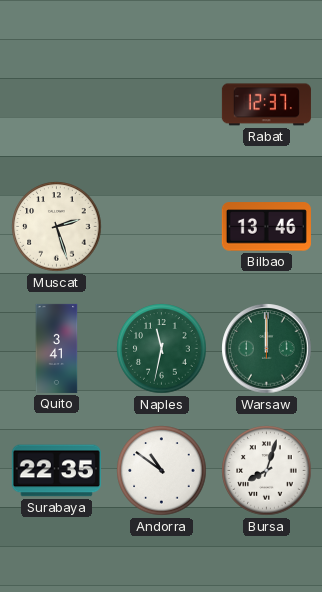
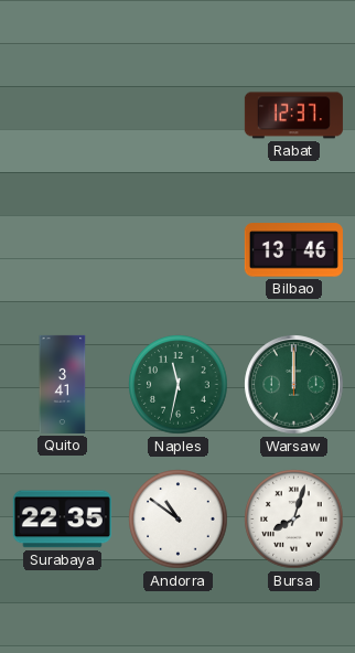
Muscat: 2:27 -> none (57, 227)
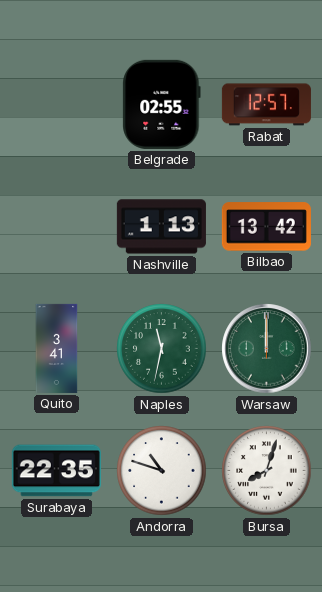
Belgrade: none -> 02:55 (162, 104)
Rabat: 12:37 -> 12:57 (266, 105)
Nashville: none -> 1:13 (161, 227)
Bilbao: 13:46 -> 13:42 (266, 227)
Andorra: 10:51 -> 10:48 (162, 471)
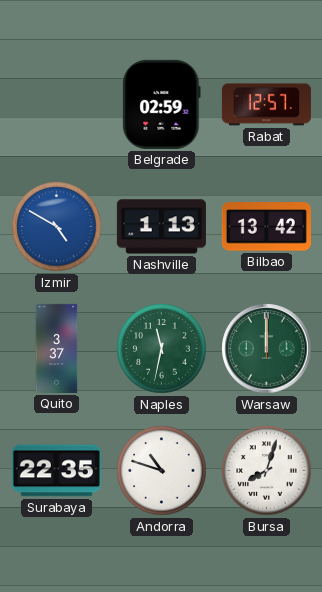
Belgrade: 02:55 -> 02:59 (162, 104)
Izmir: none -> 4:50 (57, 227)
Quito: 3:41 -> 3:37 (57, 348)
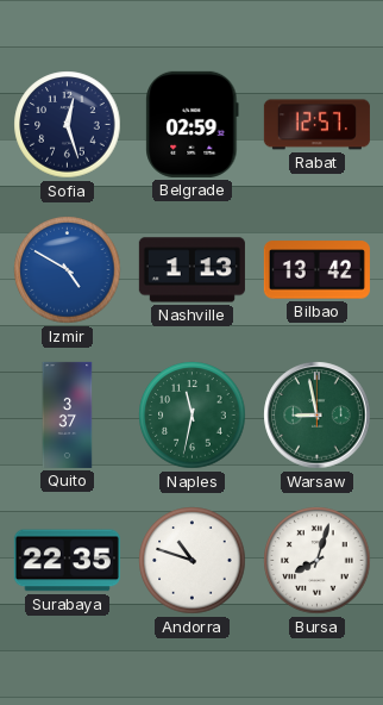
Sofia: none -> 12:27 (68, 125)
Warsaw: 12:00 -> 8:58 (318, 416)
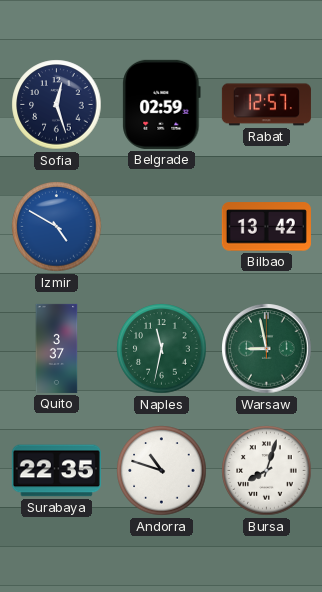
Nashville: 1:13 -> none (191, 270)
